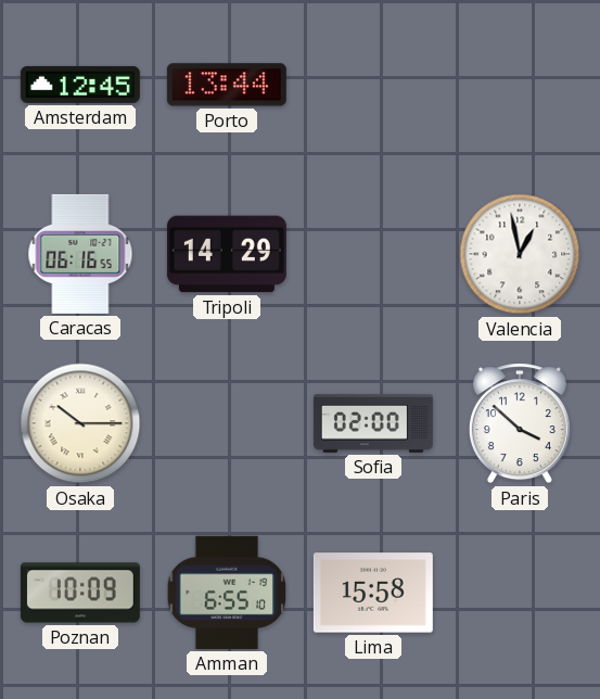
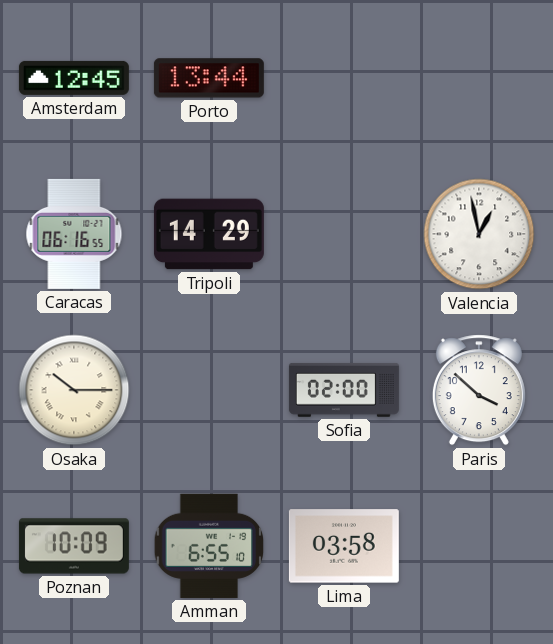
Lima: 15:58 -> 03:58 (344, 546)
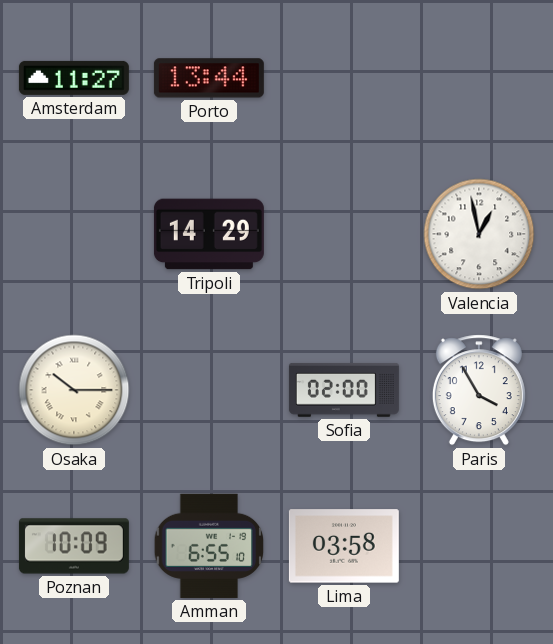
Amsterdam: 12:45 -> 11:27 (74, 78)
Caracas: 06:16 -> none (74, 234)
Paris: 3:52 -> 3:55 (479, 390)
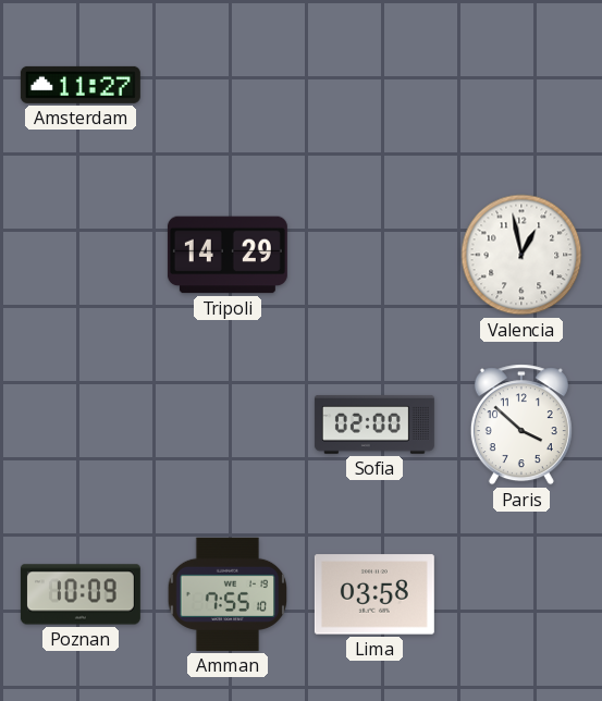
Porto: 13:44 -> none (209, 78)
Osaka: 10:15 -> none (74, 390)
Paris: 3:55 -> 3:52 (521, 425)
Amman: 6:55 -> 7:55 (228, 594)
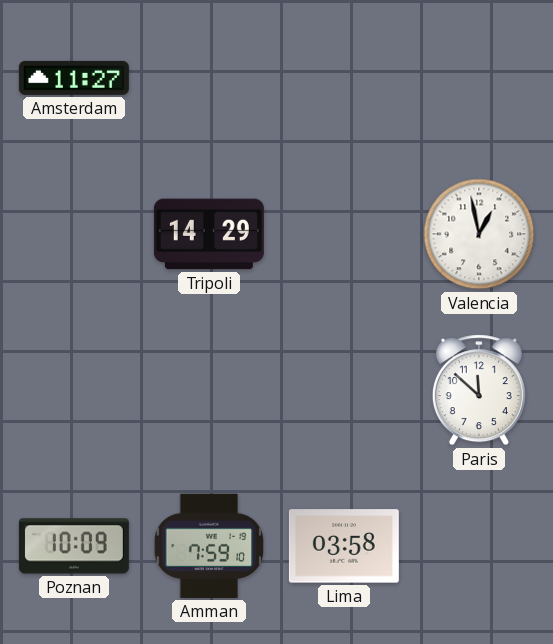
Sofia: 02:00 -> none (374, 425)
Paris: 3:52 -> 11:52 (479, 390)
Amman: 7:55 -> 7:59 (209, 546)
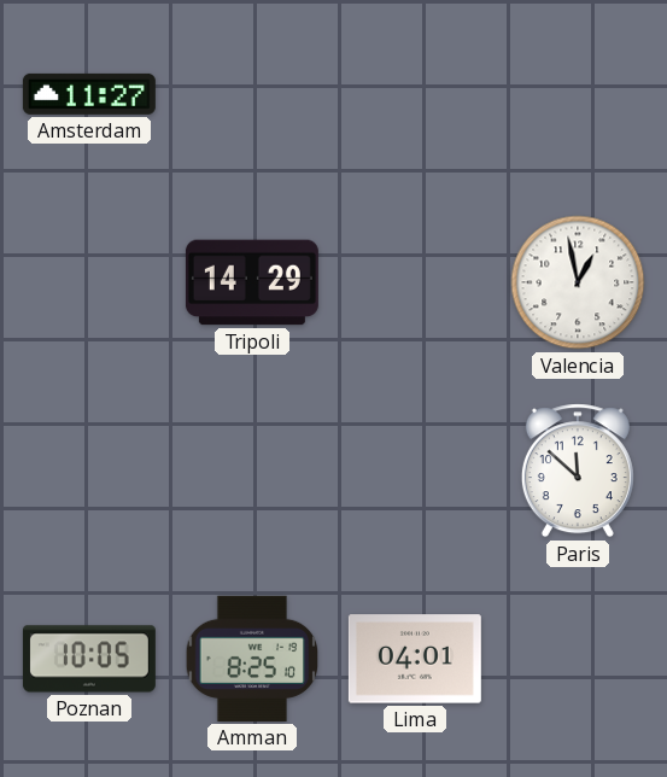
Poznan: 10:09 -> 10:05 (89, 659)
Amman: 7:59 -> 8:25 (252, 659)
Lima: 03:58 -> 04:01 (415, 659)
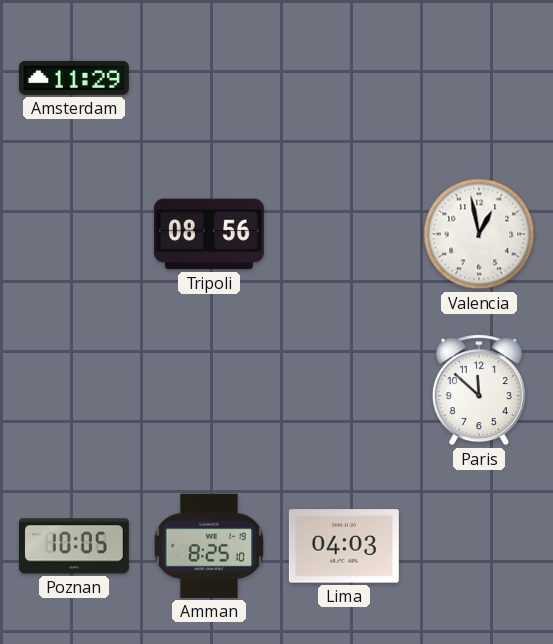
Amsterdam: 11:27 -> 11:29 (74, 78)
Tripoli: 14:29 -> 08:56 (209, 234)
Lima: 04:01 -> 04:03 (344, 546)
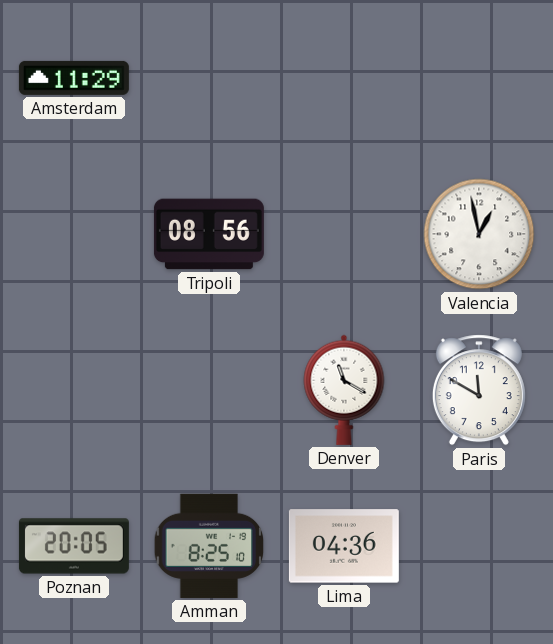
Denver: none -> 11:20 (344, 390)
Paris: 11:52 -> 11:50 (479, 390)
Poznan: 10:05 -> 20:05 (74, 546)
Lima: 04:03 -> 04:36 (344, 546)
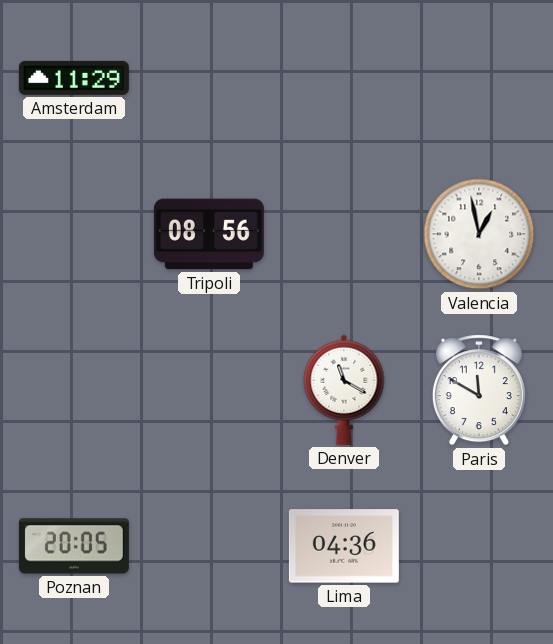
Amman: 8:25 -> none (209, 546)
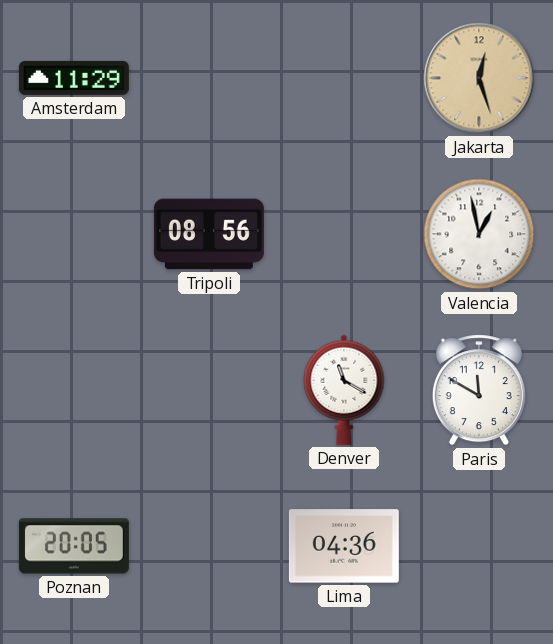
Jakarta: none -> 12:27 (479, 78)
